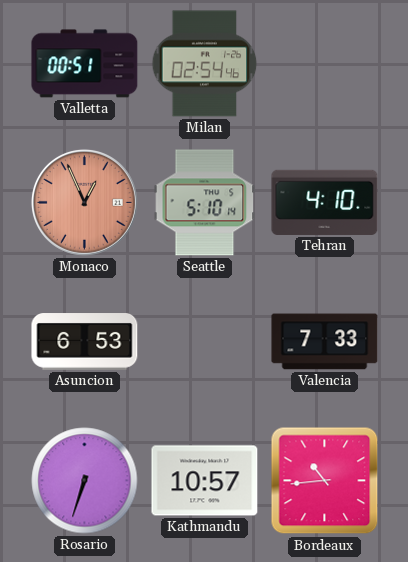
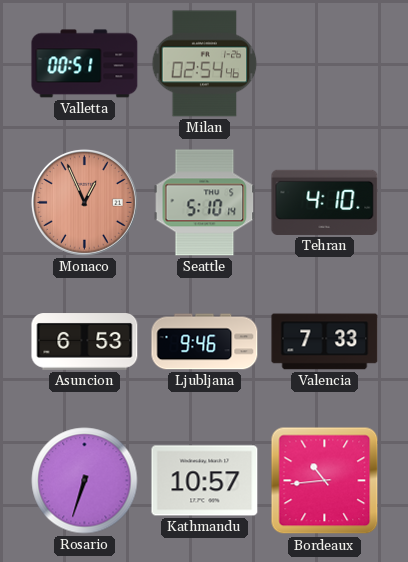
Ljubljana: none -> 9:46 (205, 342)
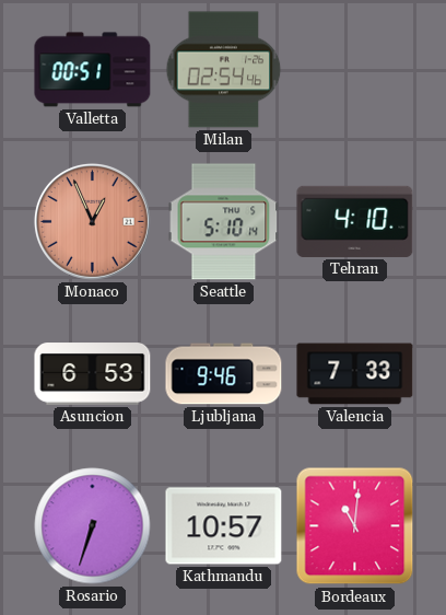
Bordeaux: 10:44 -> 11:01 (355, 526)
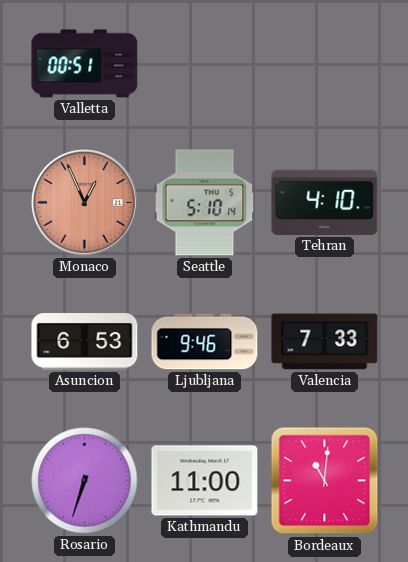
Milan: 02:54 -> none (224, 70)
Kathmandu: 10:57 -> 11:00 (205, 481)
